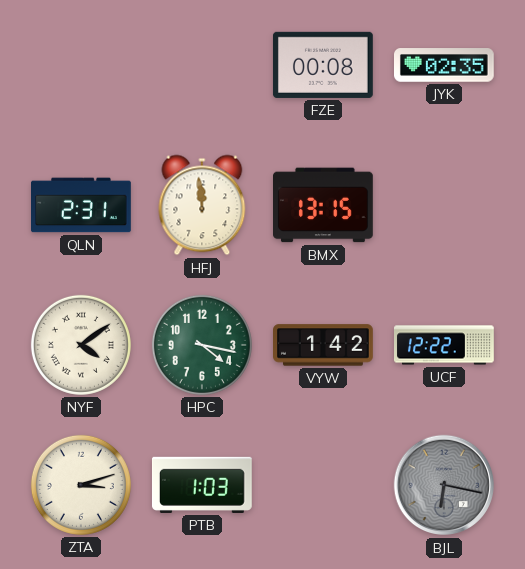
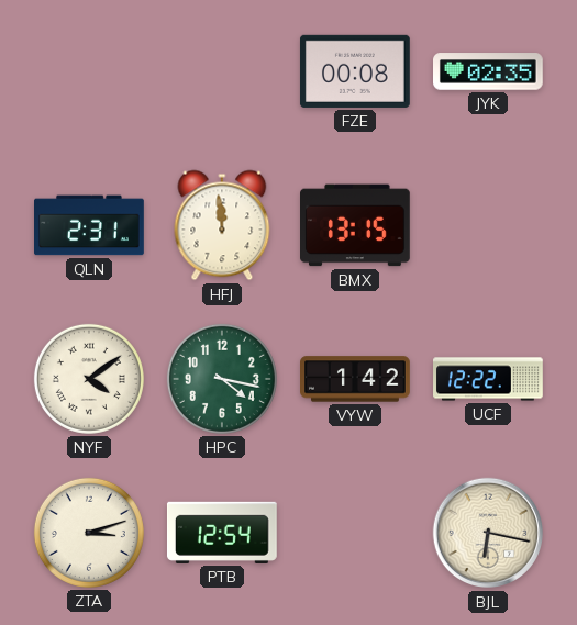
PTB: 1:03 -> 12:54 (222, 533)
BJL dial: grey -> cream (488, 533)
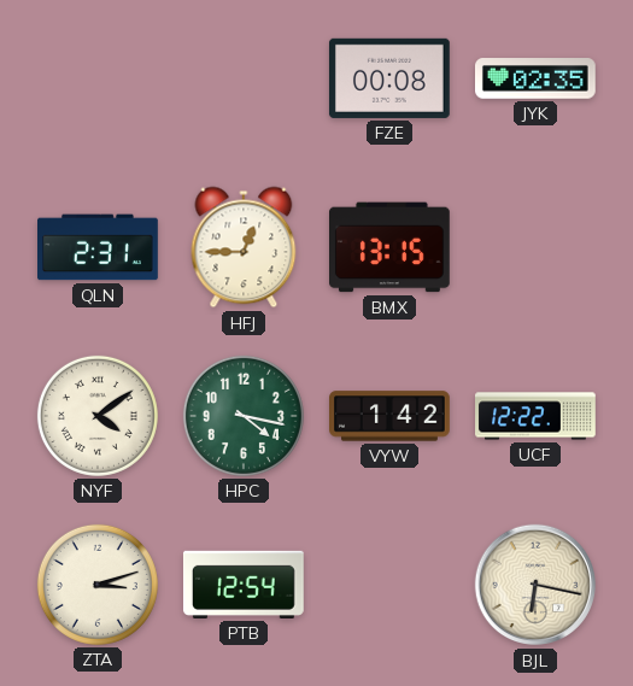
HFJ: 11:59 -> 12:45 (244, 247)
